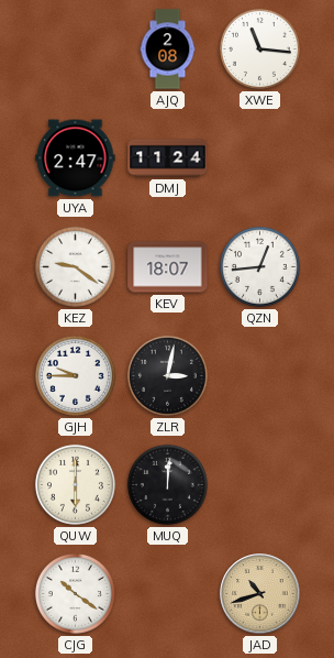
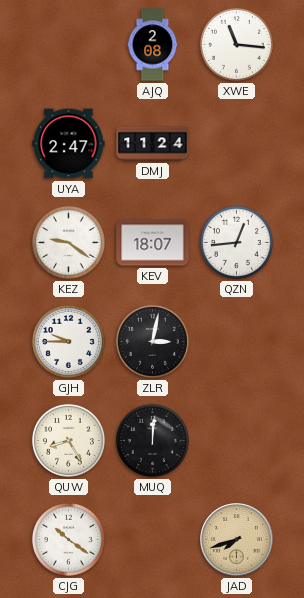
QUW: 6:00 -> 8:25 (68, 440)
JAD: 10:42 -> 7:42 (237, 540)
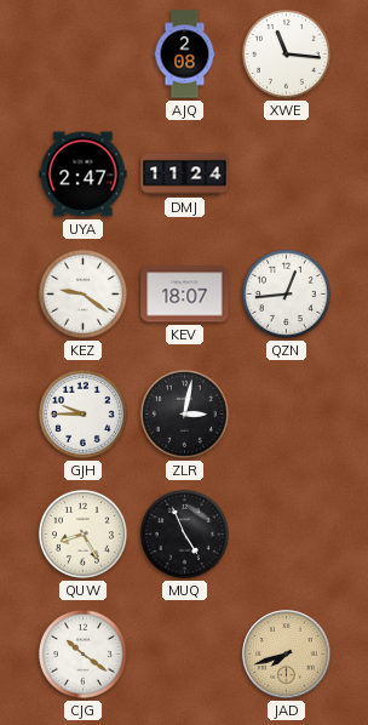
MUQ: 12:01 -> 4:56 (184, 533)
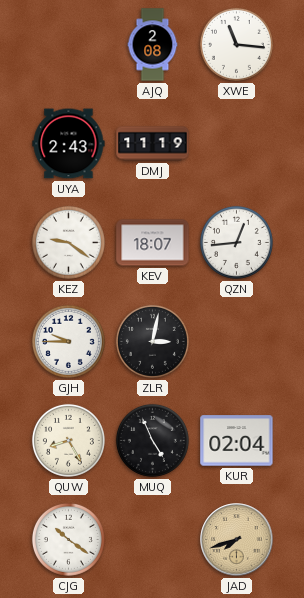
UYA: 2:47 -> 2:43 (69, 144)
DMJ: 11:24 -> 11:19 (153, 144)
KUR: none -> 02:04 (237, 441)
